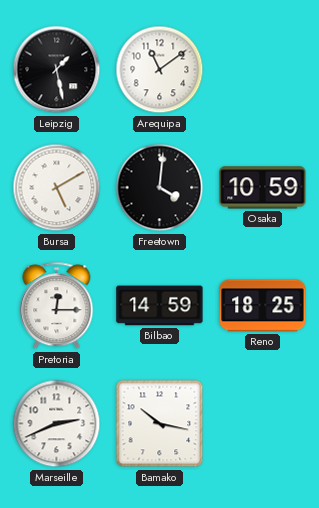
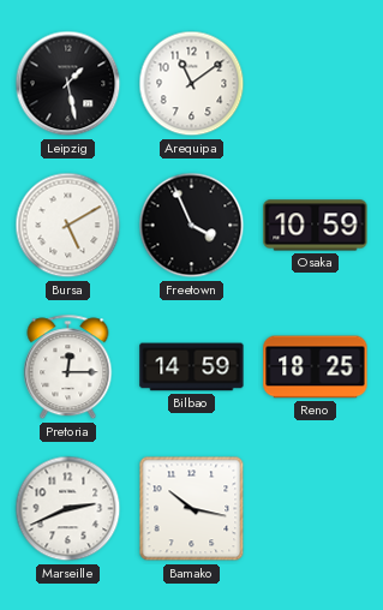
Freetown: 4:01 -> 3:56 (192, 226)
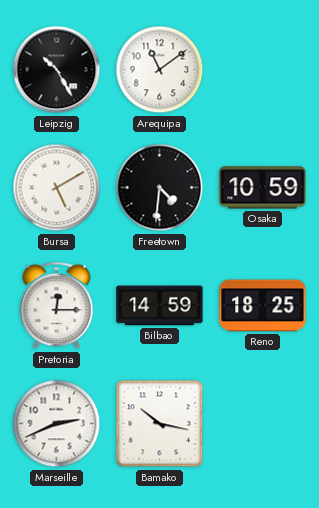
Leipzig: 1:28 -> 10:25 (57, 70)
Freetown: 3:56 -> 4:31 (160, 188)
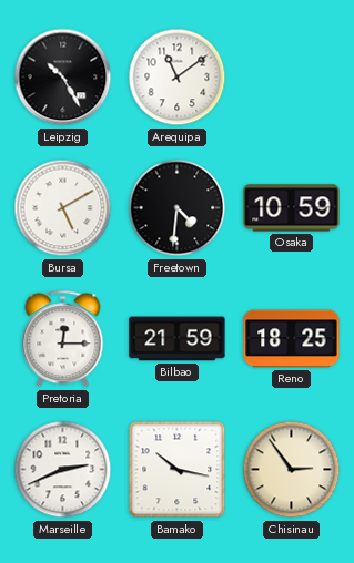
Bilbao: 14:59 -> 21:59 (178, 339)
Chisinau: none -> 2:54 (292, 470)
